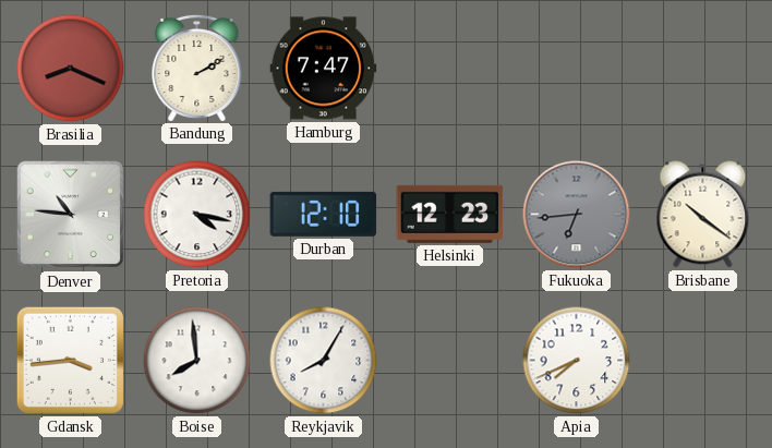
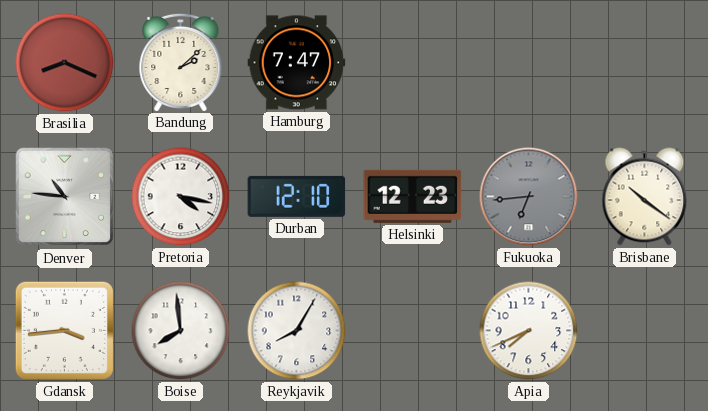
Bandung: 2:10 -> 2:08 (181, 62)
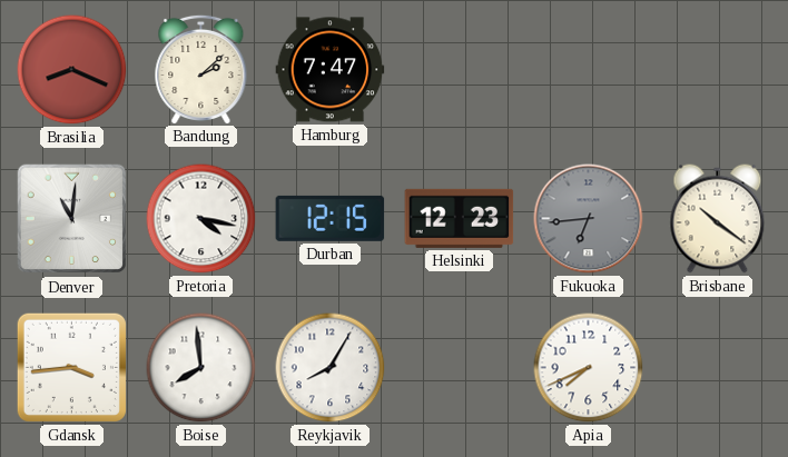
Denver: 10:46 -> 11:01 (72, 219)
Durban: 12:10 -> 12:15 (331, 218)
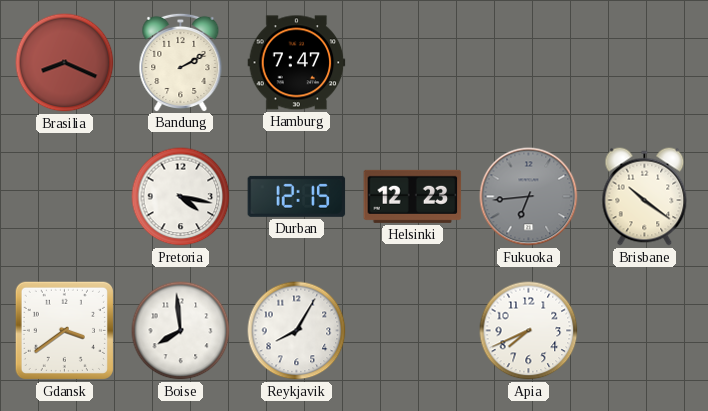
Bandung: 2:08 -> 2:10 (181, 62)
Denver: 11:01 -> none (72, 219)
Gdansk: 3:44 -> 3:39 (64, 330)
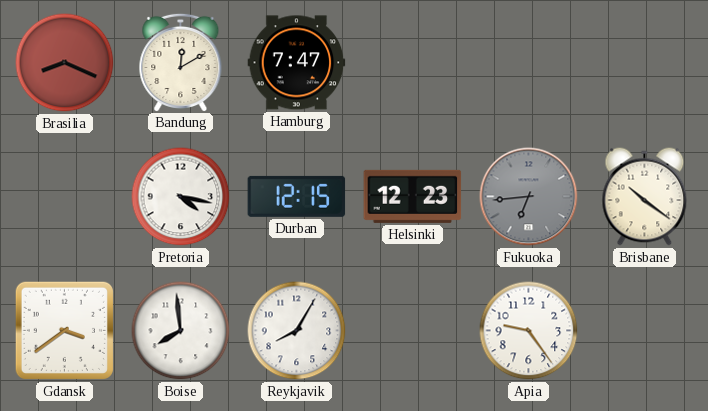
Bandung: 2:10 -> 12:10 (181, 62)
Apia: 7:41 -> 9:24 (529, 331)
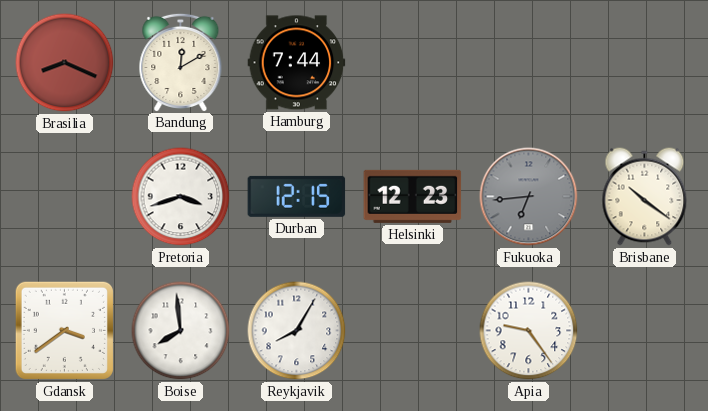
Hamburg: 7:47 -> 7:44 (297, 63)
Pretoria: 4:17 -> 3:42 (181, 197)
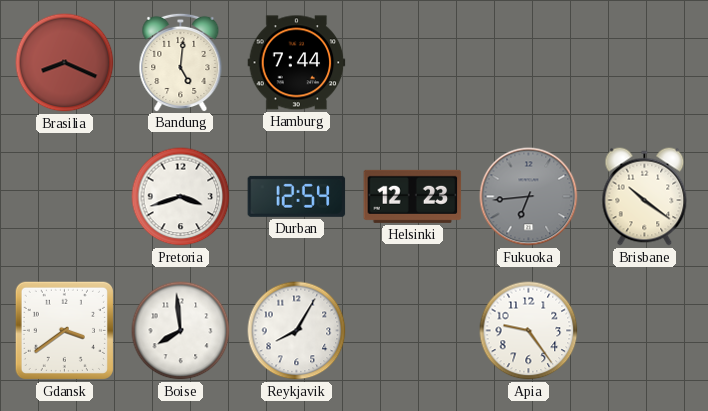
Bandung: 12:10 -> 5:01 (181, 62)
Durban: 12:15 -> 12:54 (297, 196)
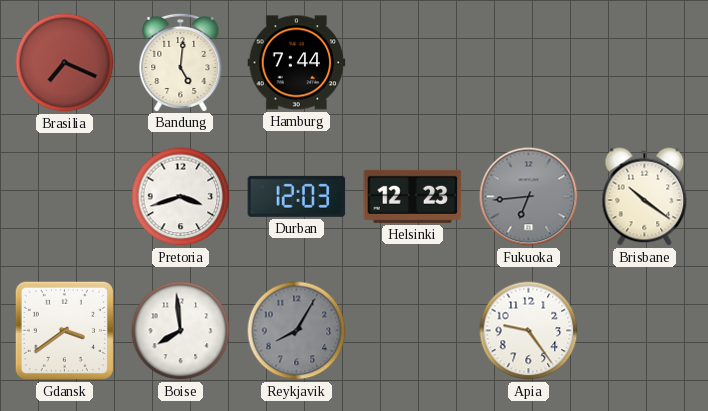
Brasilia: 8:19 -> 7:19 (65, 63)
Durban: 12:54 -> 12:03 (297, 196)
Reykjavik dial: white -> grey (297, 331)
